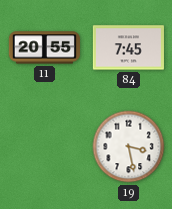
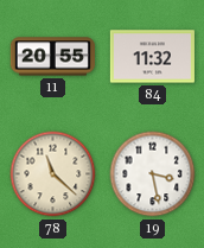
84: 7:45 -> 11:32 (152, 57)
78: none -> 11:22 (53, 174)
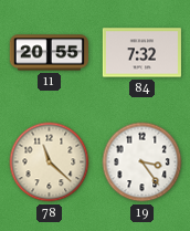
84: 11:32 -> 7:32 (141, 53)
19: 3:28 -> 3:24 (142, 162)
